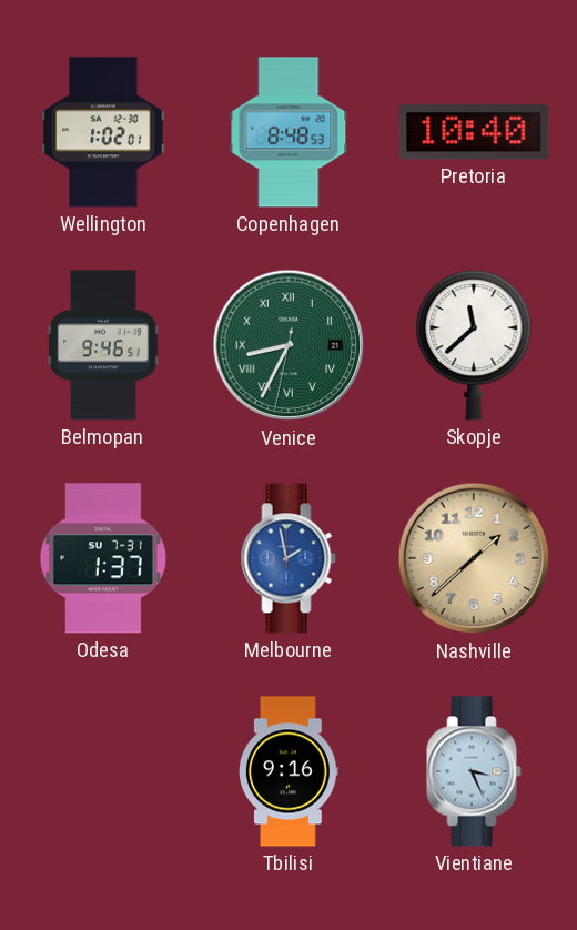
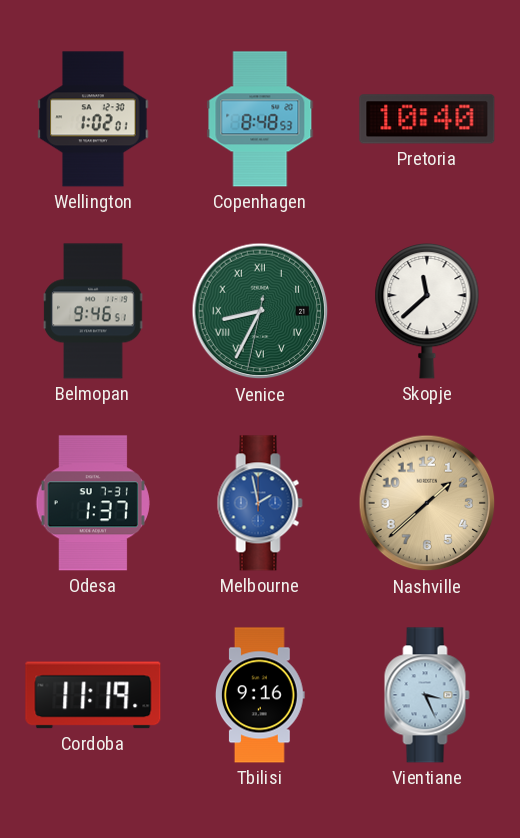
Cordoba: none -> 11:19 (93, 695)
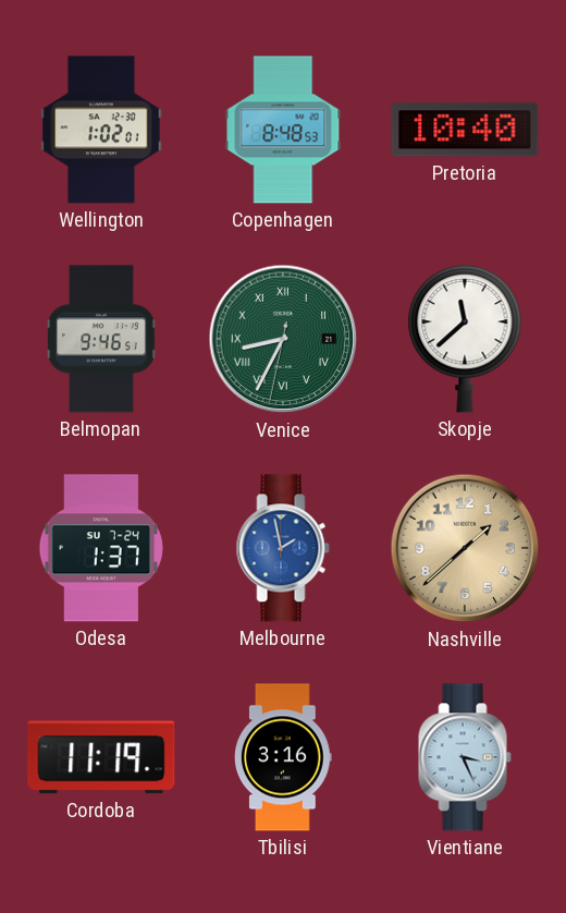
Odesa date: SU 7-31 -> SU 7-24 (101, 548)
Tbilisi: 9:16 -> 3:16 (283, 757)
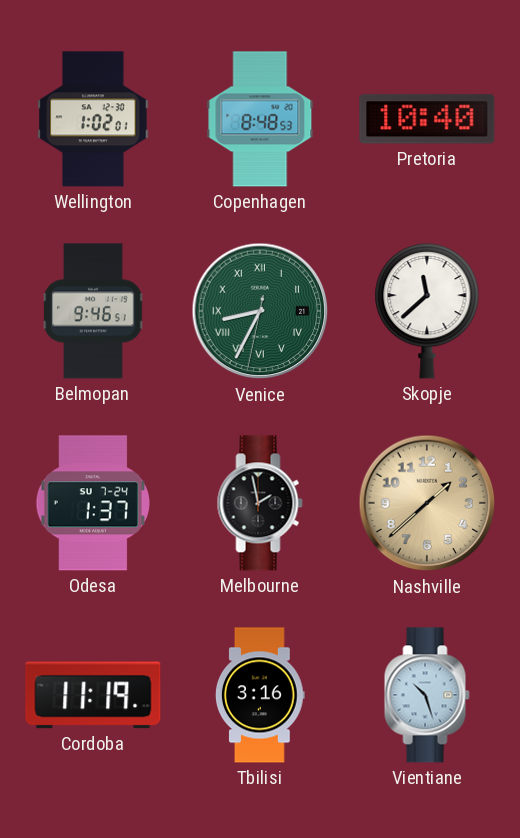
Melbourne dial: blue -> black (260, 503)
Vientiane: 3:26 -> 10:27 (427, 695)
